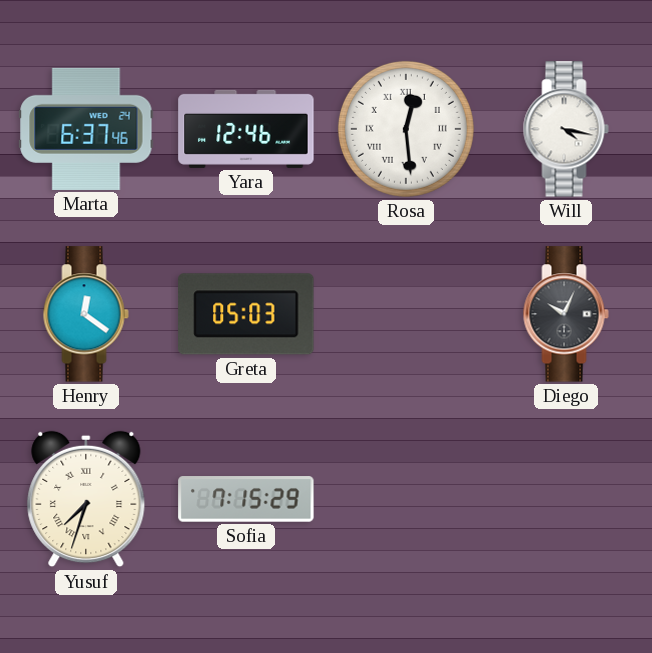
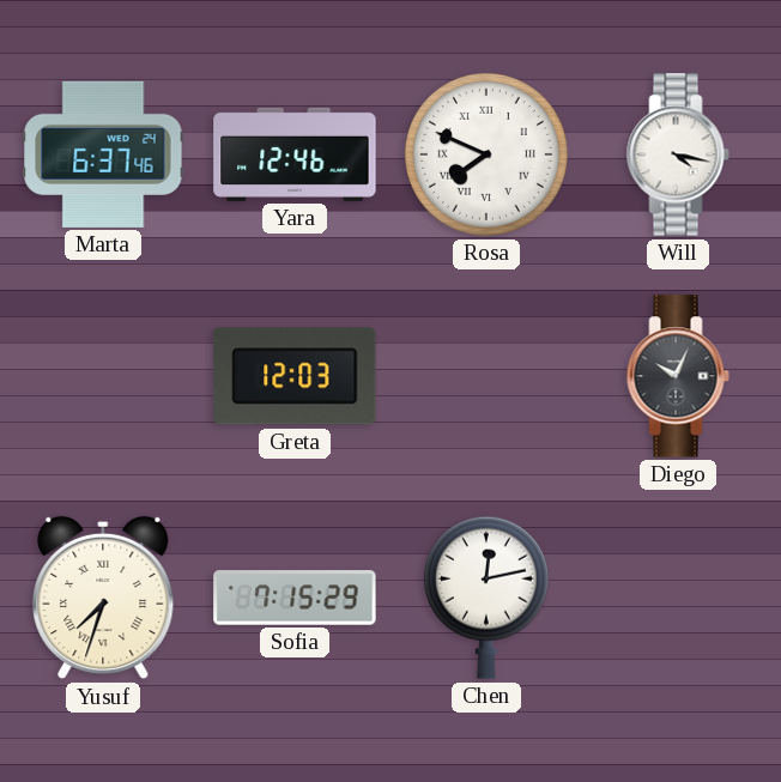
Rosa: 12:29 -> 7:49 (486, 154)
Henry: 12:21 -> none (86, 314)
Greta: 05:03 -> 12:03 (295, 376)
Chen: none -> 12:13 (486, 598)
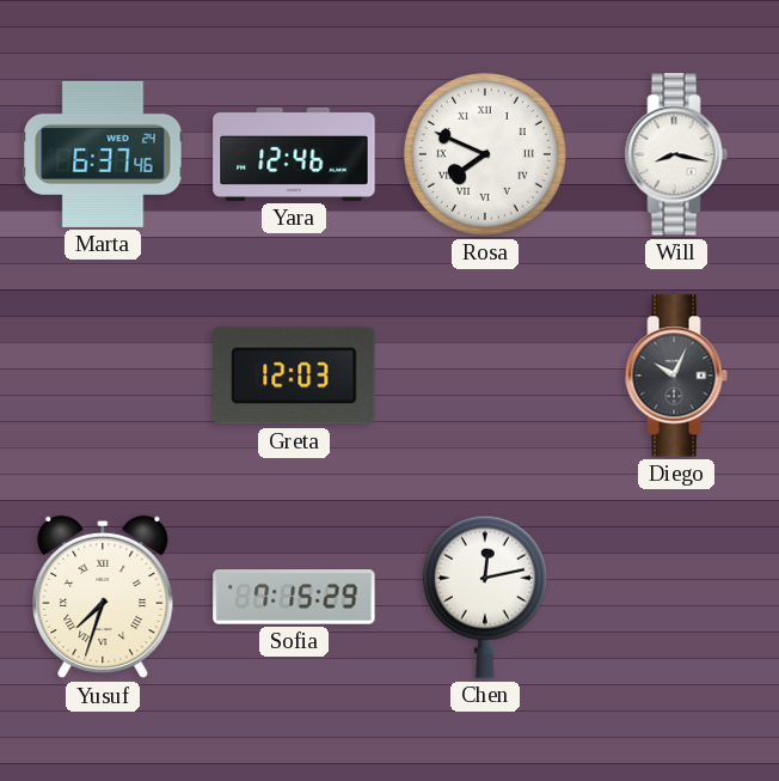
Will: 4:17 -> 8:17 (676, 154)
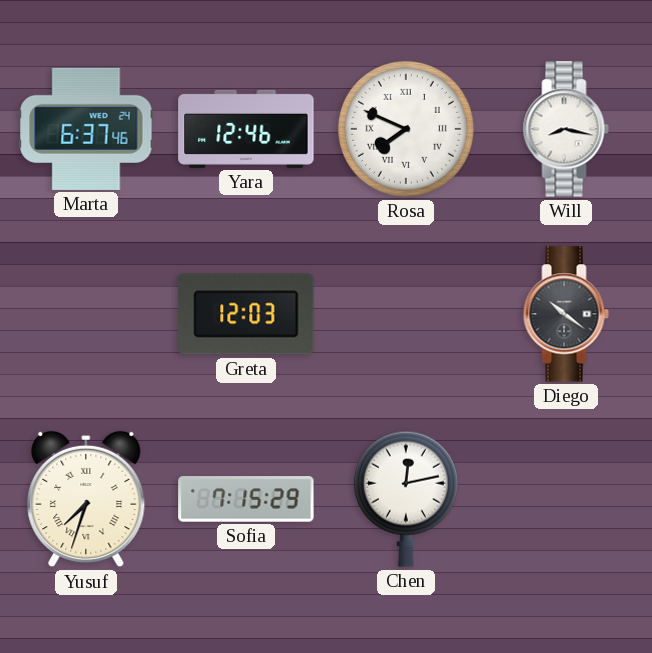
Diego: 10:04 -> 10:21 (566, 314)
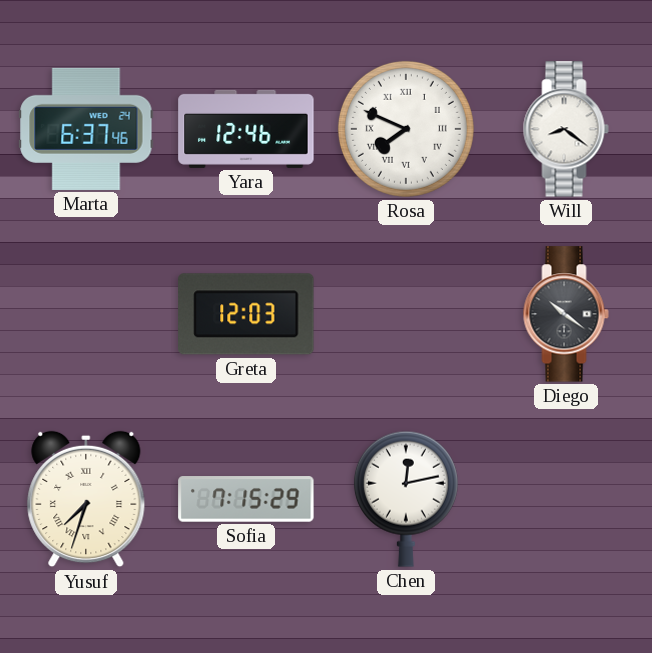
Will: 8:17 -> 8:21 (566, 129)
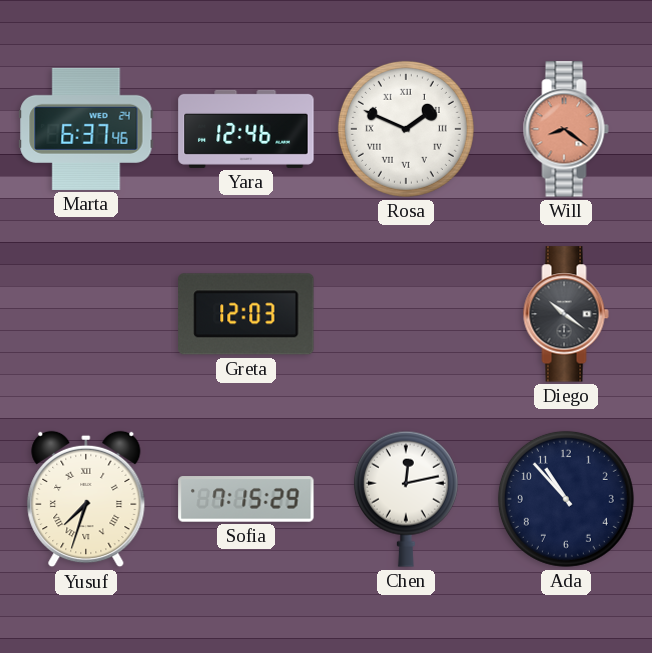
Rosa: 7:49 -> 1:49 (406, 129)
Will dial: white -> salmon (566, 129)
Ada: none -> 10:53 (566, 499)
